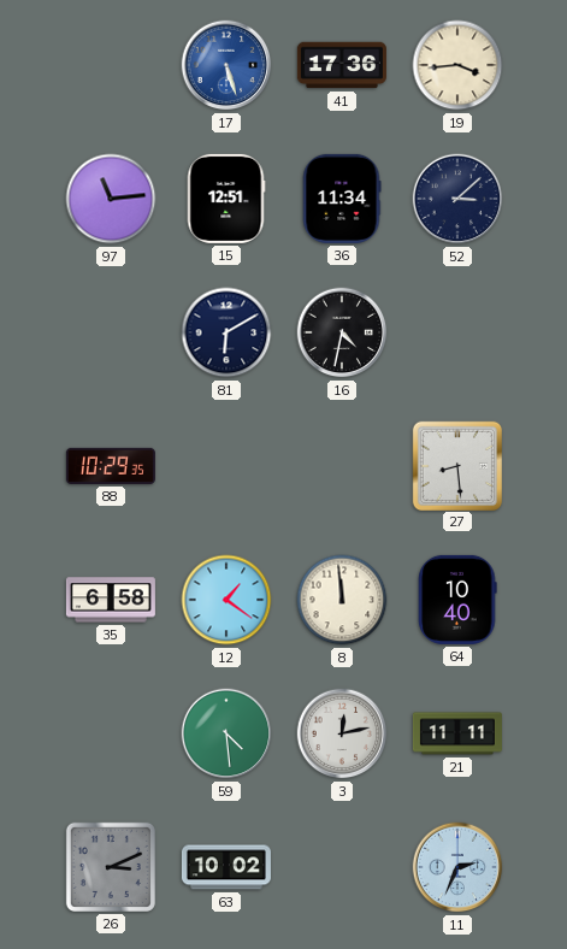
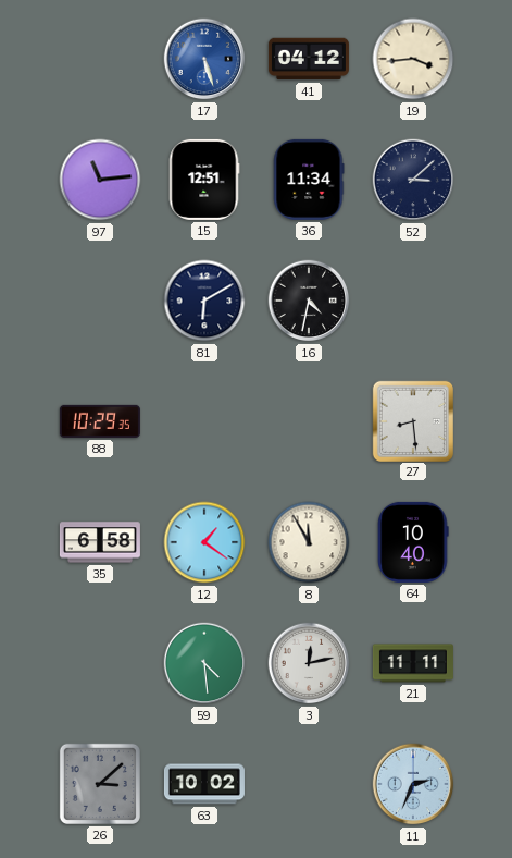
41: 17:36 -> 04:12 (309, 59)
8: 11:59 -> 11:55 (309, 542)
26: 3:11 -> 3:08 (100, 784)
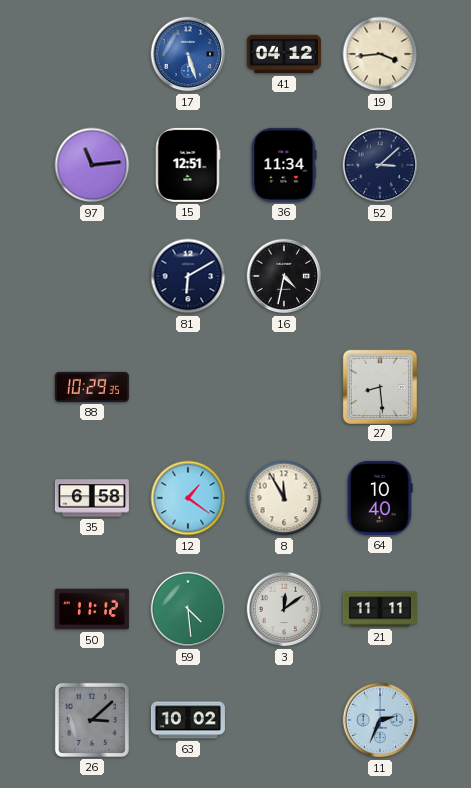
50: none -> 11:12 (92, 609)
3: 12:13 -> 12:09 (284, 609)
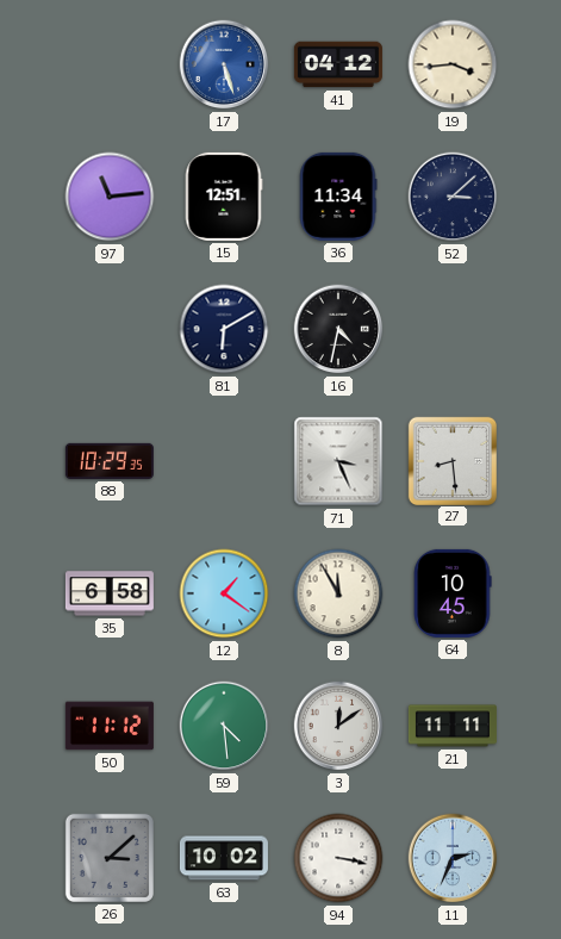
71: none -> 3:26 (338, 461)
64: 10:40 -> 10:45 (453, 593)
94: none -> 3:17 (338, 858)
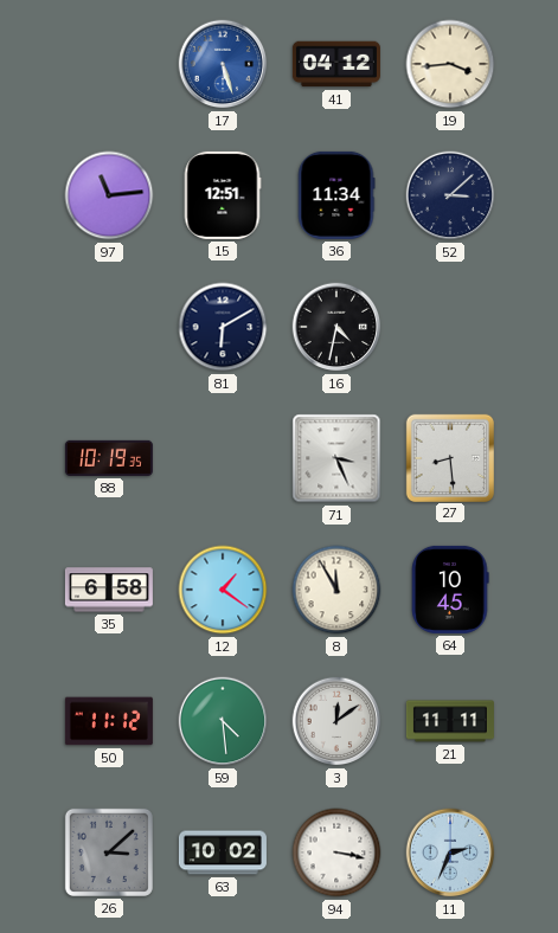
88: 10:29 -> 10:19 (109, 458)
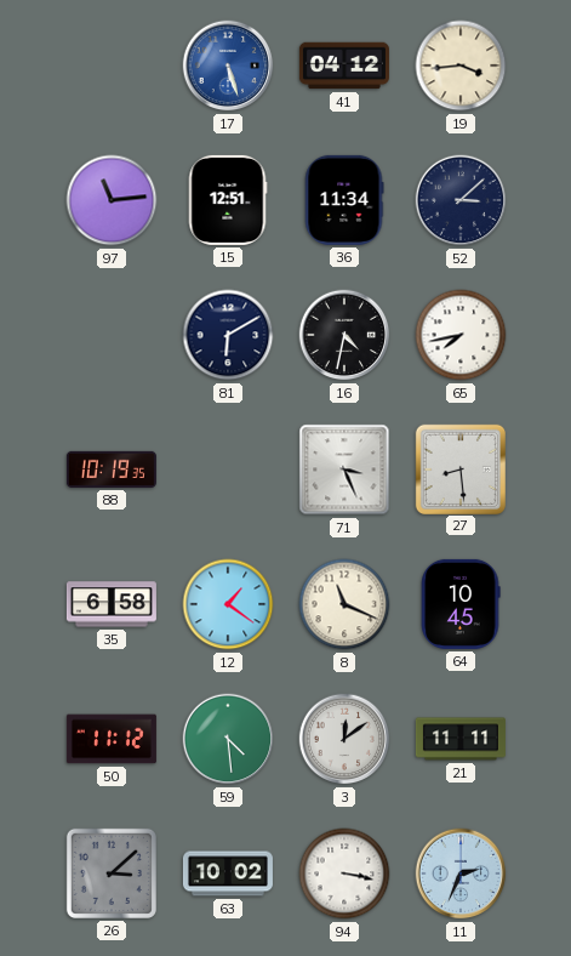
65: none -> 7:43 (461, 335)
8: 11:55 -> 11:19 (344, 604)
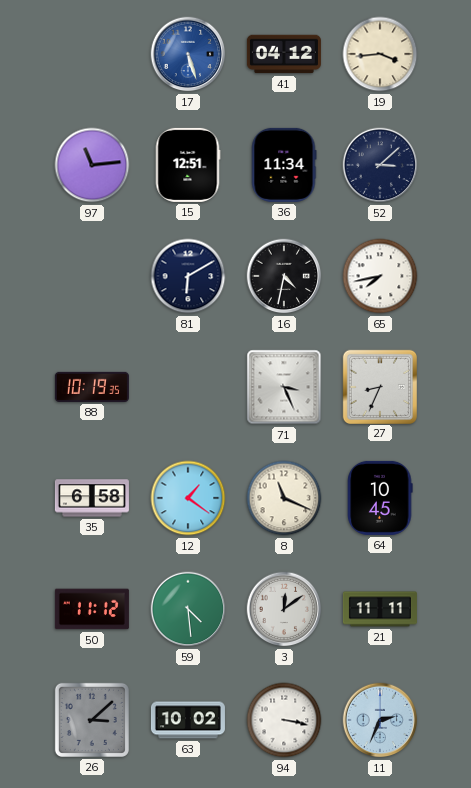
27: 8:29 -> 8:34 (379, 386)
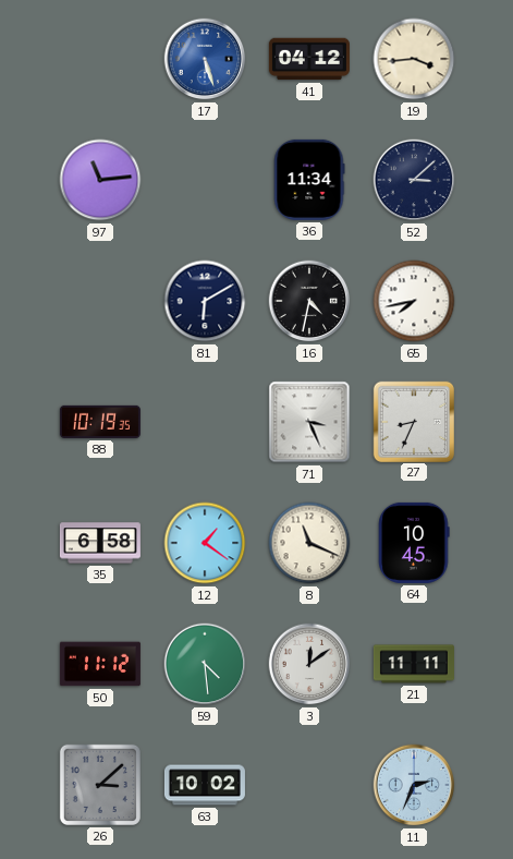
15: 12:51 -> none (188, 165)
94: 3:17 -> none (284, 720)
